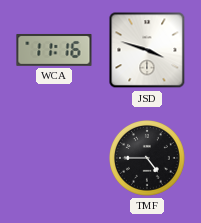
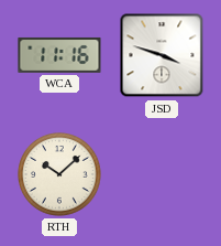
RTH: none -> 10:08 (60, 175)
TMF: 4:45 -> none (148, 159)
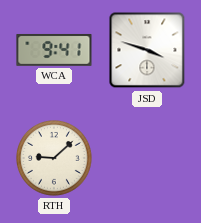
WCA: 11:16 -> 9:41 (54, 50)
RTH: 10:08 -> 9:08 (55, 159)
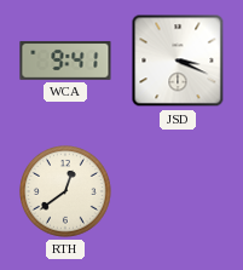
JSD: 3:48 -> 3:19 (178, 61)
RTH: 9:08 -> 12:39 (66, 193)
